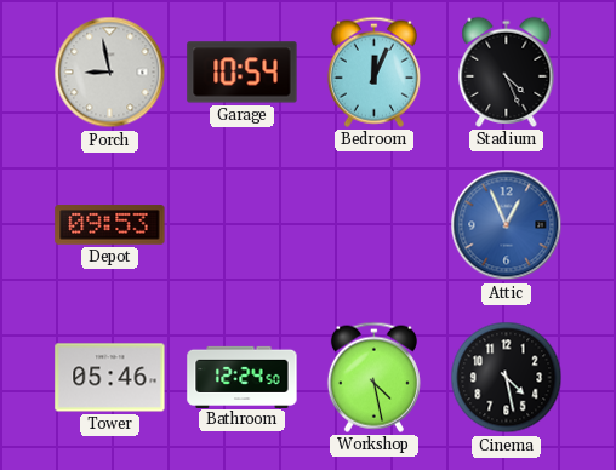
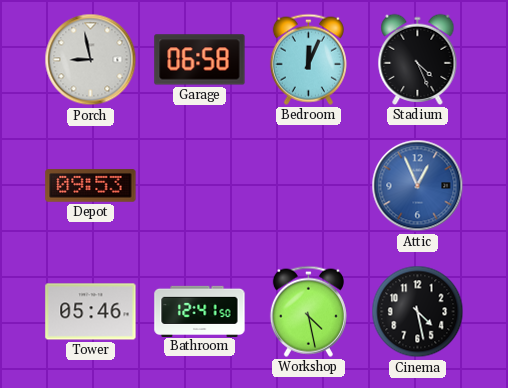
Garage: 10:54 -> 06:58 (200, 60)
Bathroom: 12:24 -> 12:41 (200, 311)
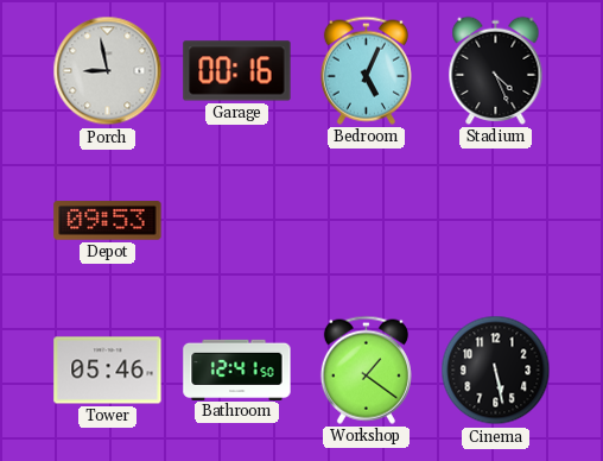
Garage: 06:58 -> 00:16 (237, 71)
Bedroom: 12:04 -> 5:04 (366, 70)
Attic: 12:56 -> none (418, 186)
Workshop: 4:28 -> 1:21 (366, 370)
Cinema: 4:28 -> 5:28 (496, 371)
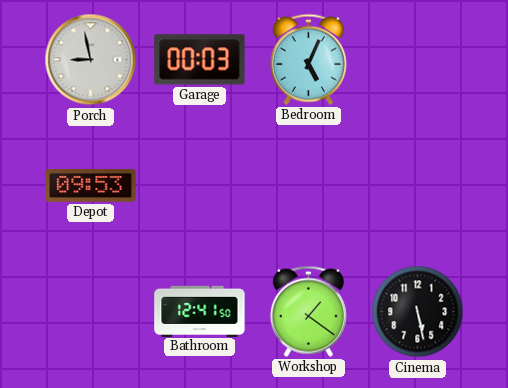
Garage: 00:16 -> 00:03 (200, 60)
Stadium: 4:26 -> none (496, 70)
Tower: 05:46 -> none (108, 371)
